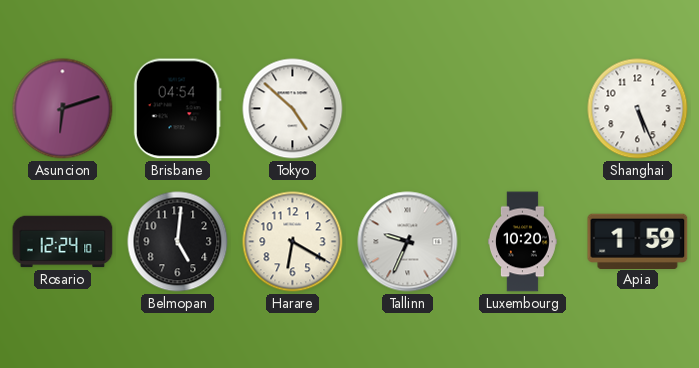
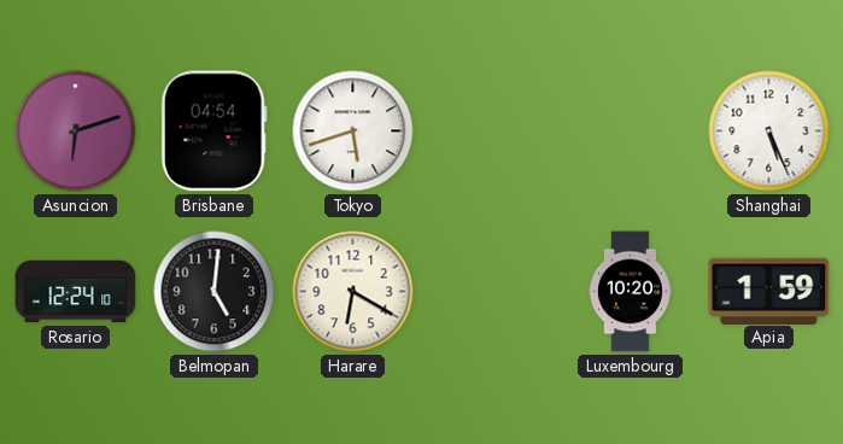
Tokyo: 4:52 -> 5:42 (353, 132)
Tallinn: 9:34 -> none (408, 242)
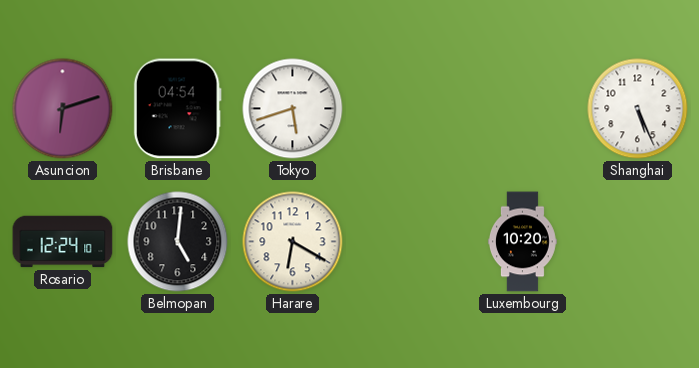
Apia: 1:59 -> none (769, 291)
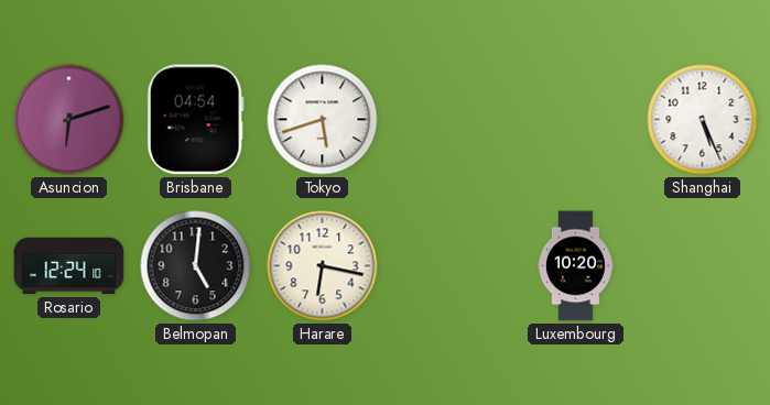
Harare: 6:20 -> 6:17 (323, 266)
